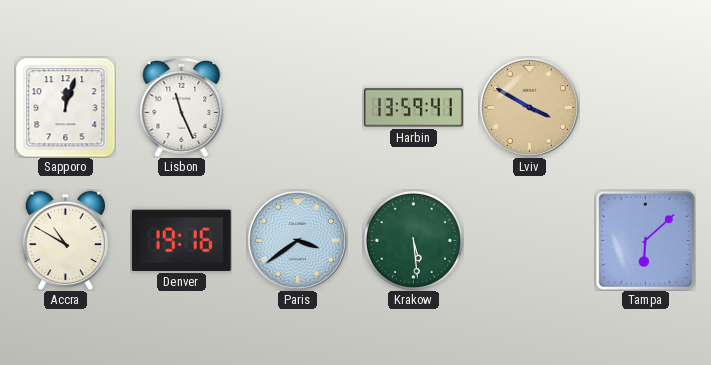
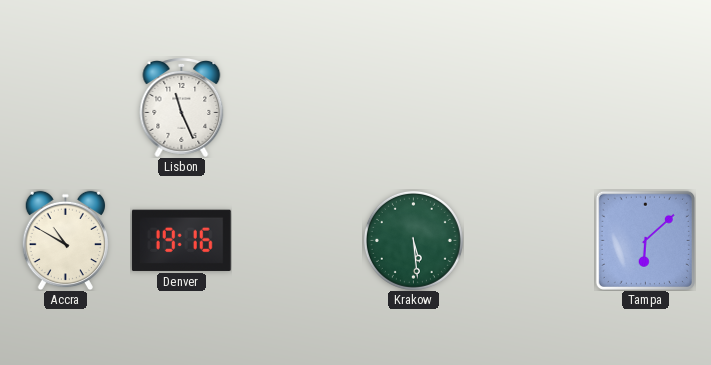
Sapporo: 12:03 -> none (65, 107)
Harbin: 13:59 -> none (414, 108)
Lviv: 3:50 -> none (529, 107)
Paris: 3:39 -> none (297, 240)
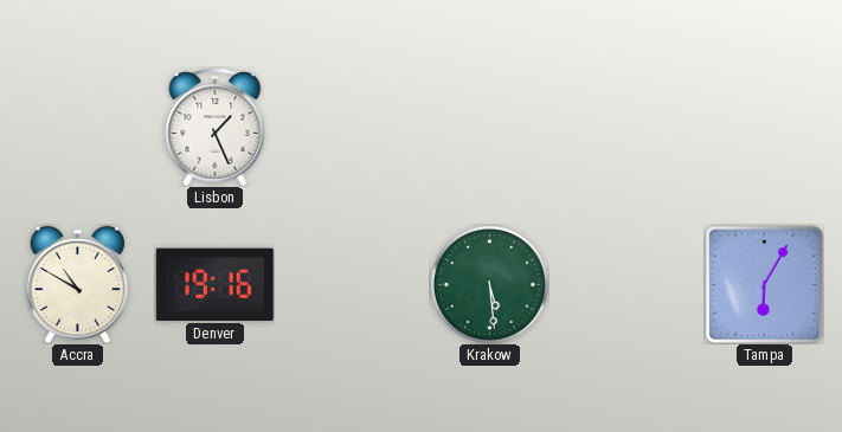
Lisbon: 11:26 -> 1:26 (216, 128)
Tampa: 6:08 -> 6:05 (764, 284)
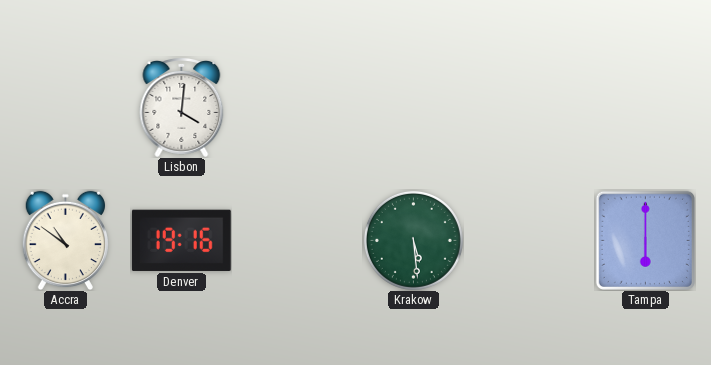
Lisbon: 1:26 -> 4:01 (182, 108)
Accra: 10:50 -> 10:51 (65, 240)
Tampa: 6:05 -> 6:00 (645, 240)
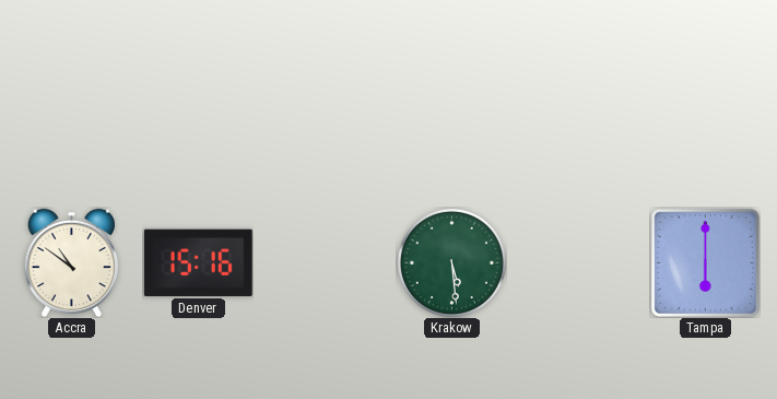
Lisbon: 4:01 -> none (182, 108)
Denver: 19:16 -> 15:16 (198, 262)
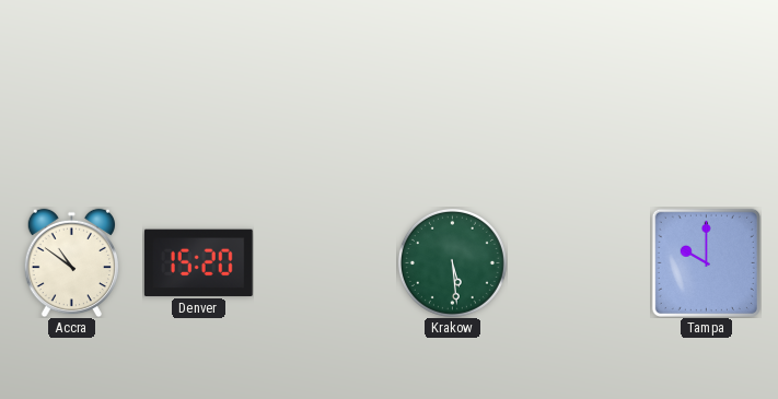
Denver: 15:16 -> 15:20 (198, 262)
Tampa: 6:00 -> 10:00 (706, 262)
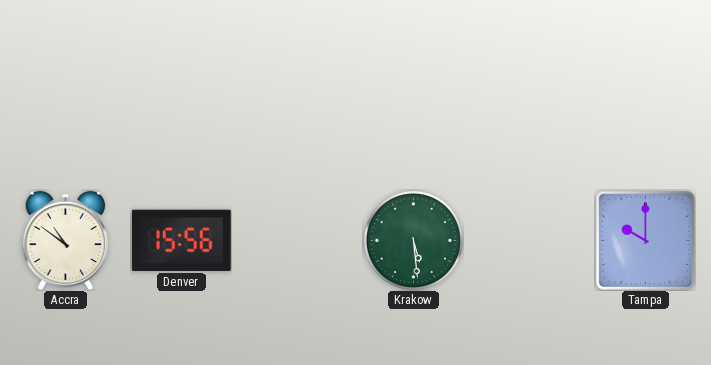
Denver: 15:20 -> 15:56 (181, 240)
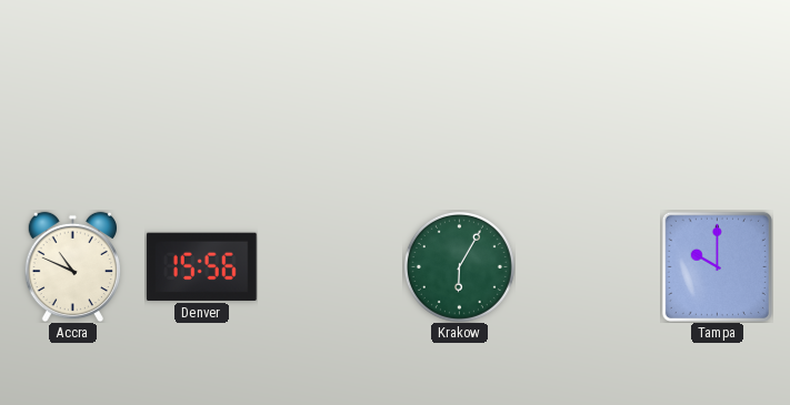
Accra: 10:51 -> 10:49 (72, 266)
Krakow: 5:29 -> 6:05 (459, 266)
